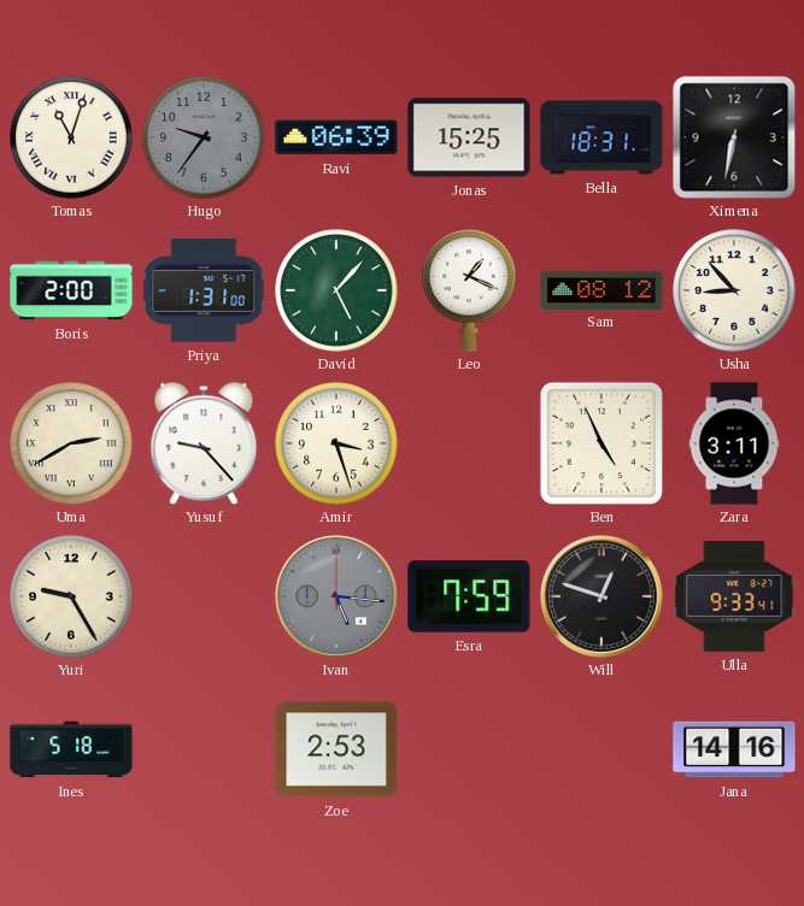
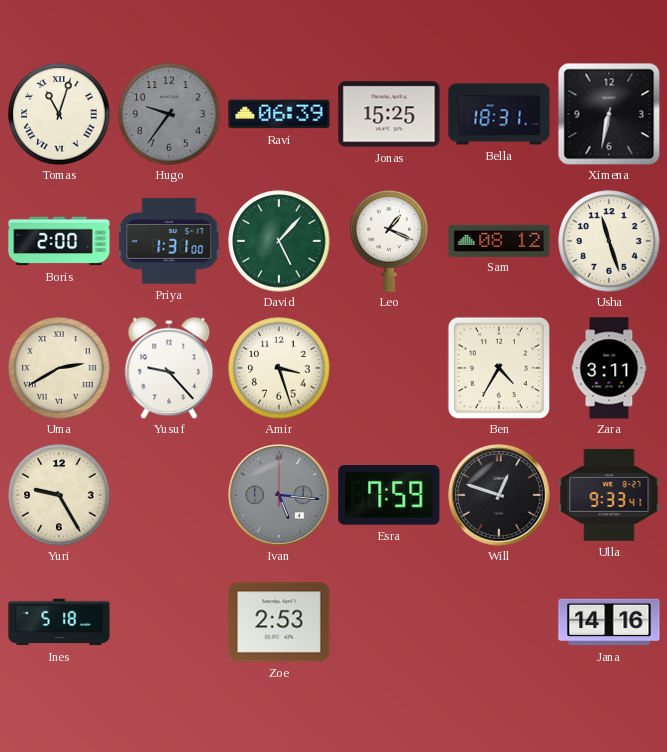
Usha: 8:53 -> 11:27 (609, 241)
Ben: 4:56 -> 4:35 (499, 368)
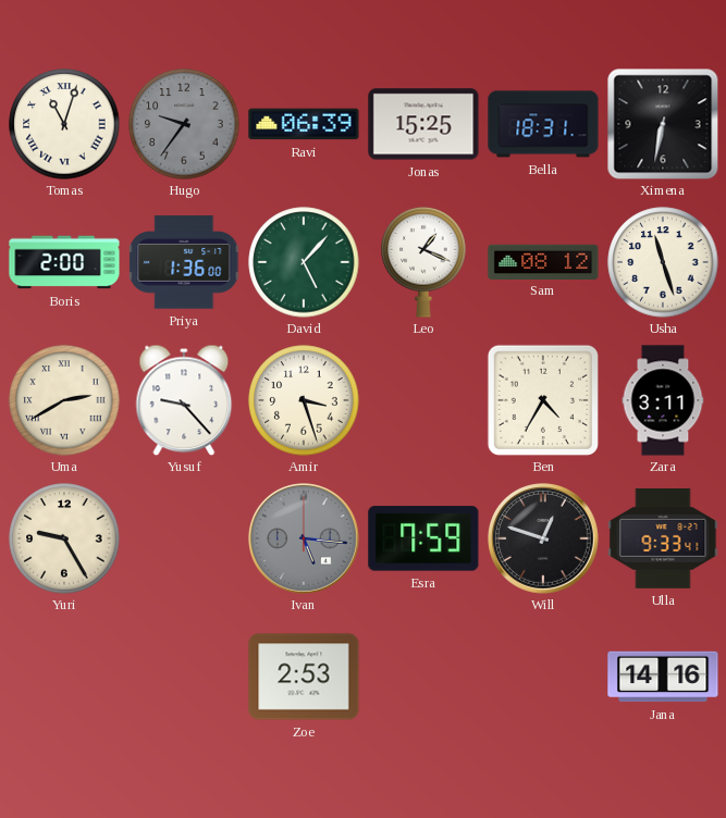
Priya: 1:31 -> 1:36 (184, 262)
Ines: 5:18 -> none (59, 622)
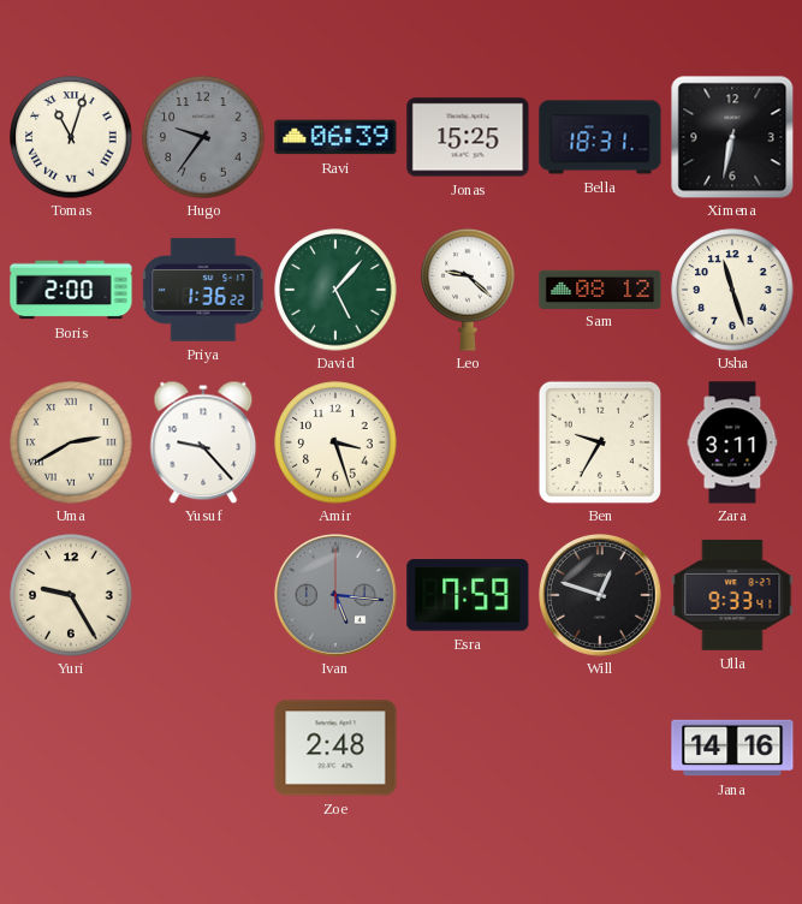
Priya: 1:36:00 -> 1:36:22 (203, 290)
Leo: 1:19 -> 9:22 (468, 290)
Ben: 4:35 -> 9:35 (600, 442)
Zoe: 2:53 -> 2:48 (335, 748)
